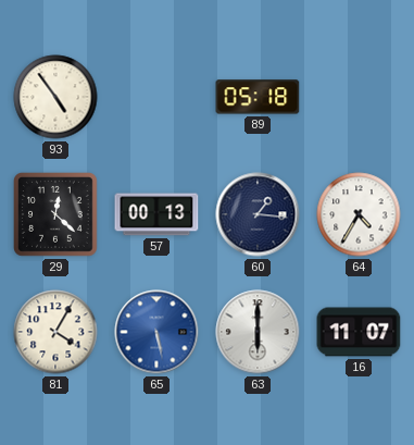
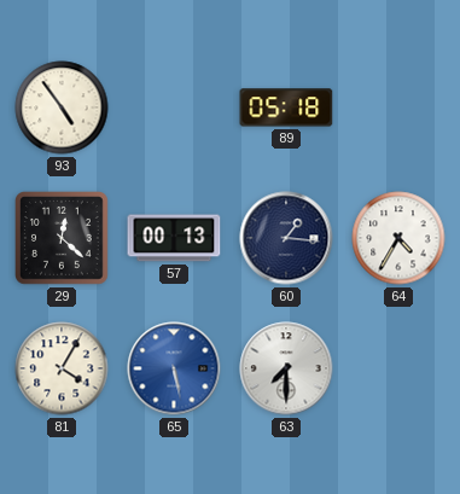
63: 6:00 -> 7:30 (286, 368)
16: 11:07 -> none (359, 332)
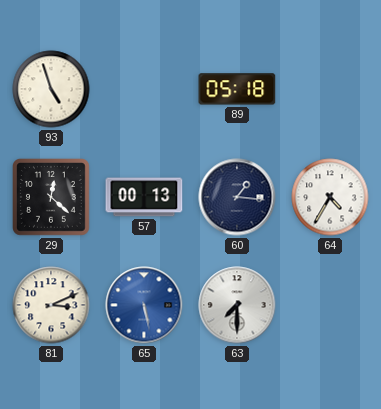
93: 4:54 -> 4:57 (51, 89)
81: 4:05 -> 3:11 (51, 305)
